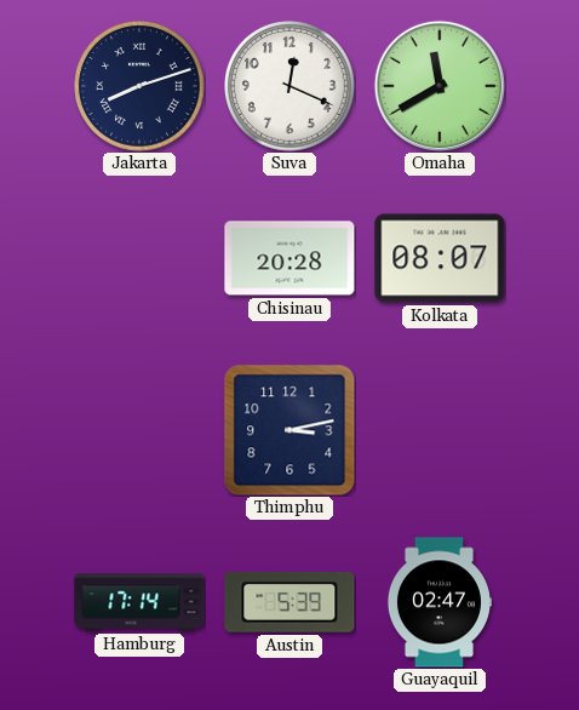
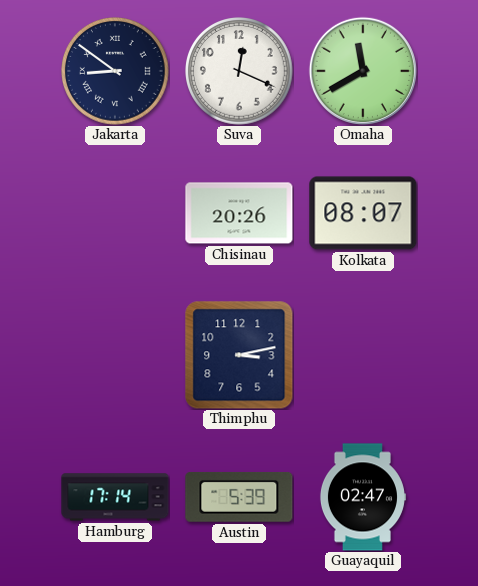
Jakarta: 8:12 -> 8:51 (116, 72)
Chisinau: 20:28 -> 20:26 (239, 213)
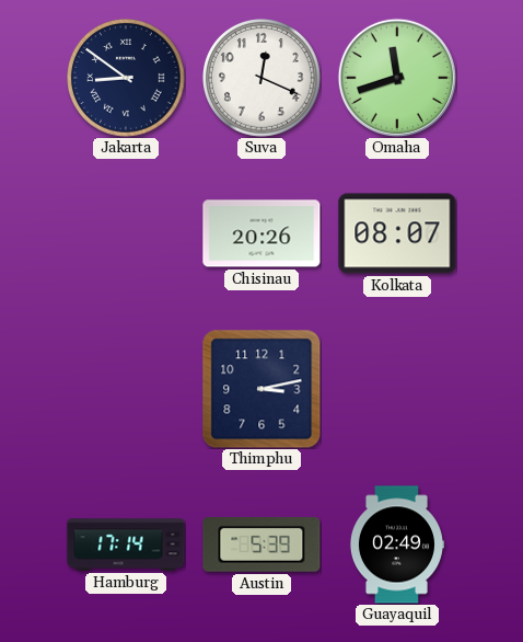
Omaha: 11:40 -> 11:42 (397, 78)
Guayaquil: 02:47 -> 02:49 (396, 544)
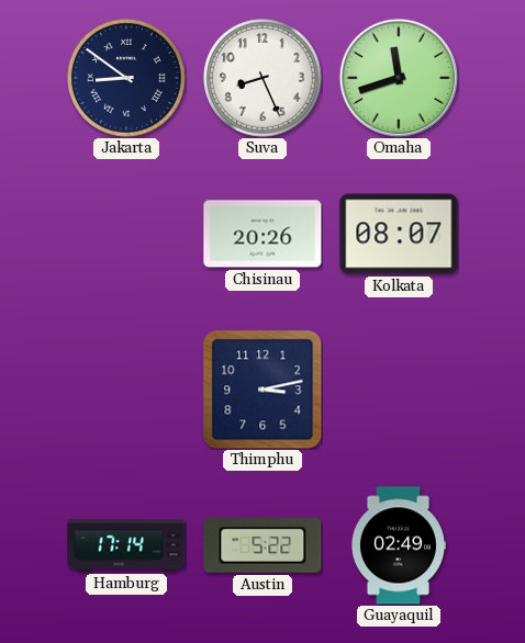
Suva: 12:19 -> 8:26 (264, 79)
Austin: 5:39 -> 5:22 (262, 545)
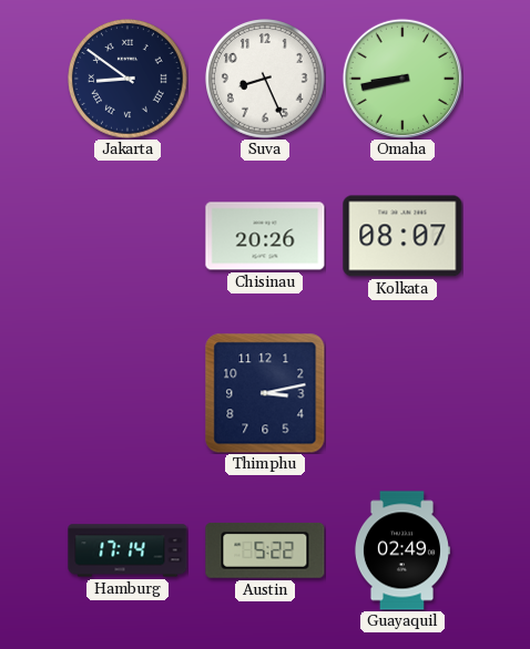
Omaha: 11:42 -> 8:43 (402, 79)
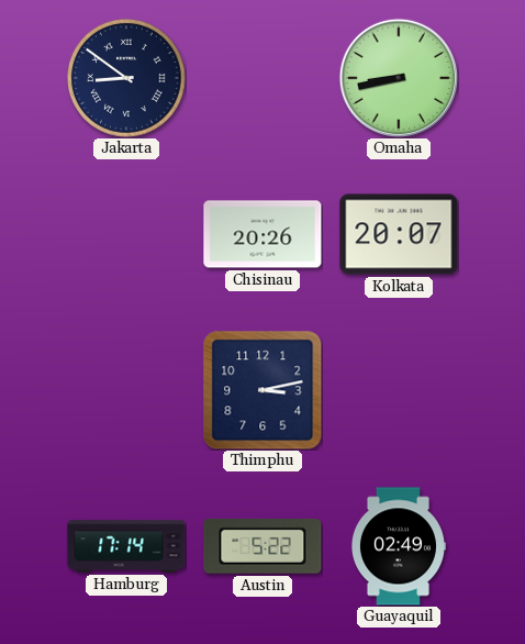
Suva: 8:26 -> none (266, 80)
Kolkata: 08:07 -> 20:07 (399, 234)
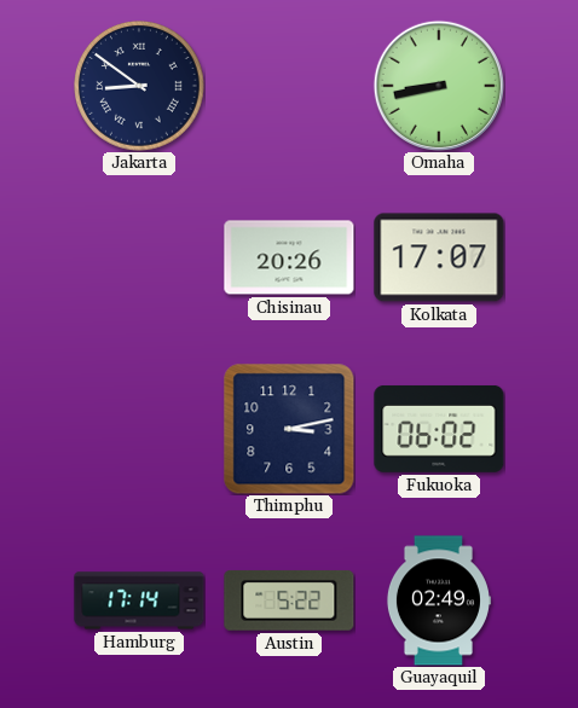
Kolkata: 20:07 -> 17:07 (439, 257)
Fukuoka: none -> 06:02 (439, 429)
